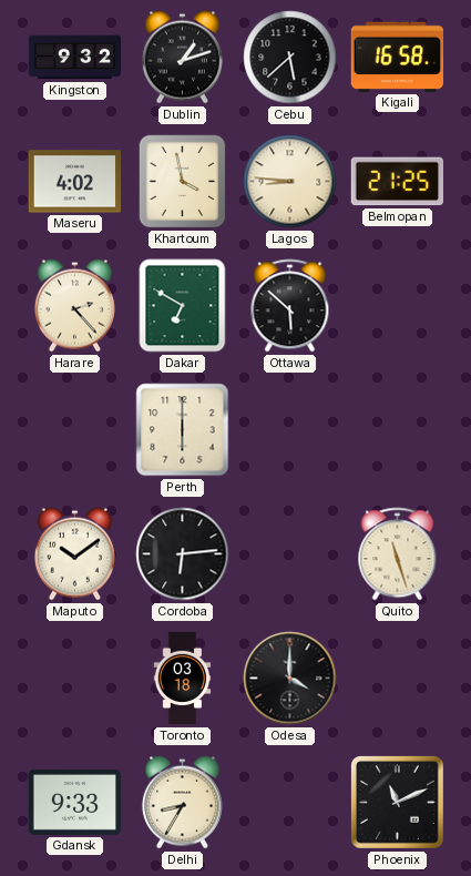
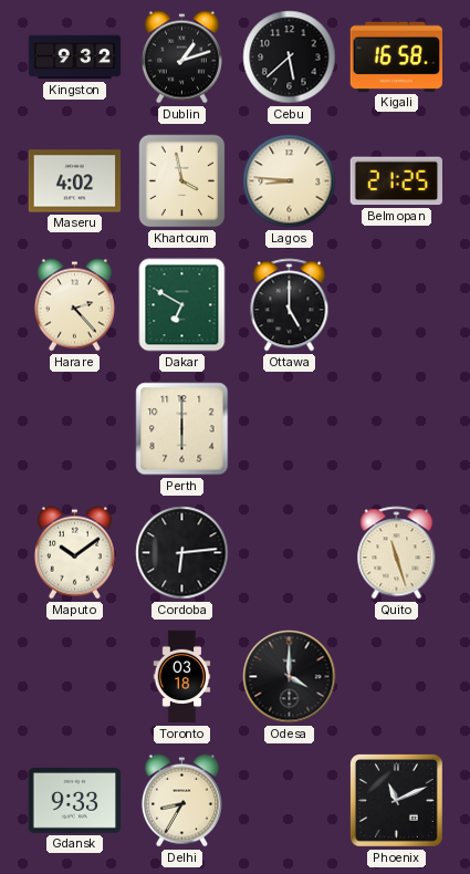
Ottawa: 5:52 -> 5:00 (290, 305)
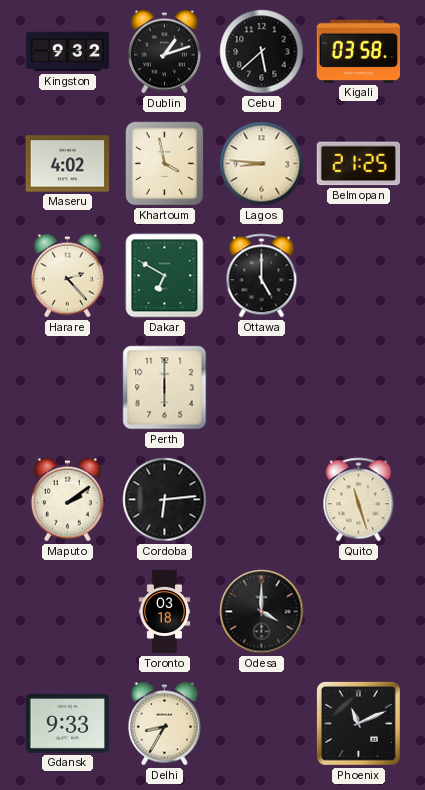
Kigali: 16:58 -> 03:58 (358, 51)
Maputo: 10:09 -> 2:09 (67, 500)
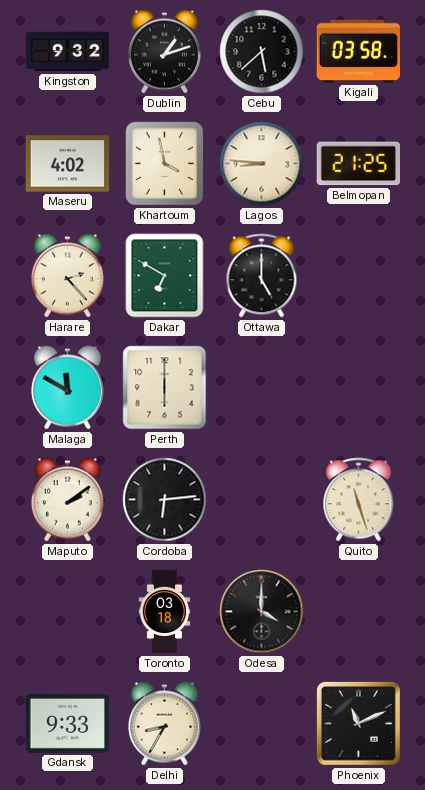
Malaga: none -> 11:50 (67, 388)
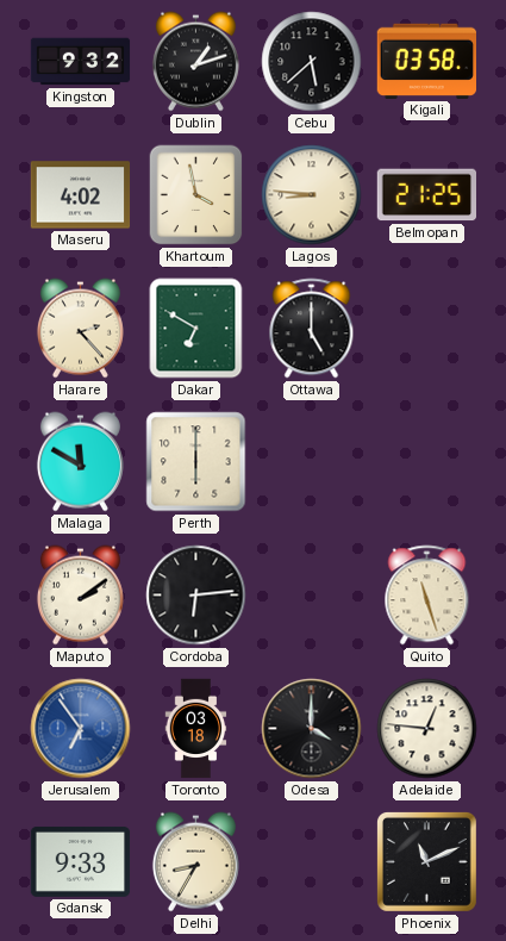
Jerusalem: none -> 6:54 (81, 729)
Adelaide: none -> 12:46 (427, 729)
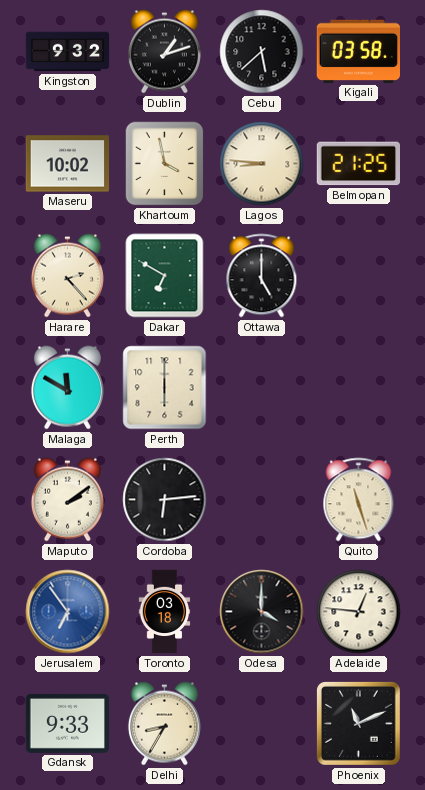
Maseru: 4:02 -> 10:02 (68, 164)
